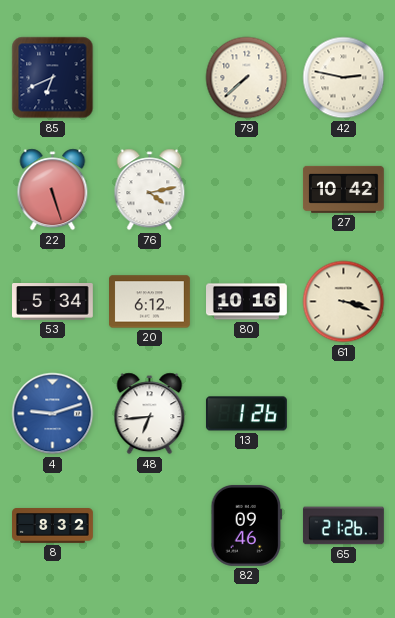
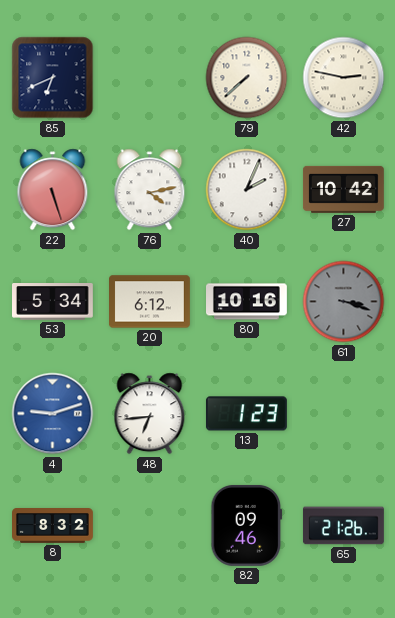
40: none -> 2:04 (247, 190)
61 dial: cream -> grey (344, 302)
13: 1:26 -> 1:23 (247, 414)
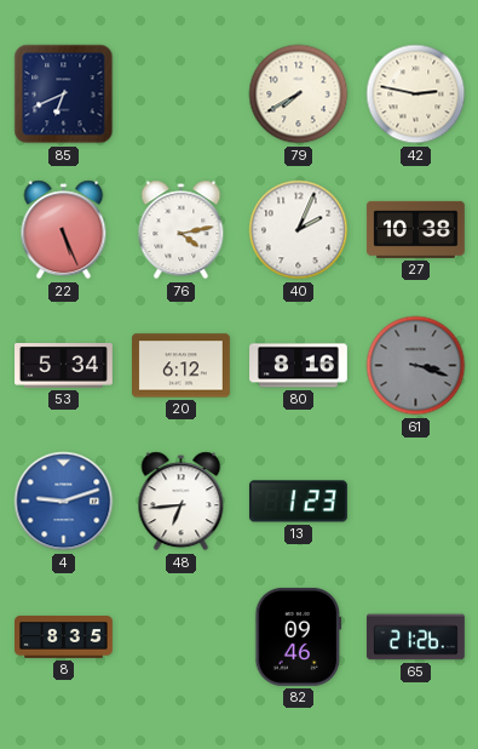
79: 7:38 -> 7:40 (299, 95)
22: 5:27 -> 5:26 (64, 230)
27: 10:42 -> 10:38 (415, 229)
80: 10:16 -> 8:16 (299, 366)
8: 8:32 -> 8:35 (64, 637)
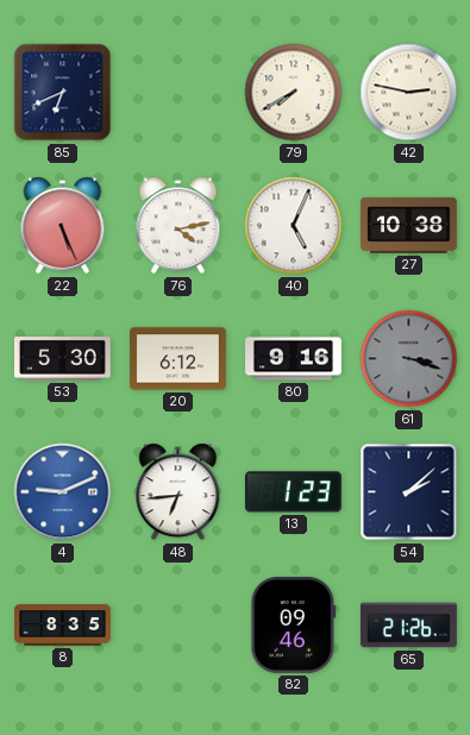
40: 2:04 -> 5:04 (294, 226)
53: 5:34 -> 5:30 (63, 359)
80: 8:16 -> 9:16 (294, 359)
4: 9:12 -> 9:11 (63, 492)
54: none -> 2:08 (409, 492)
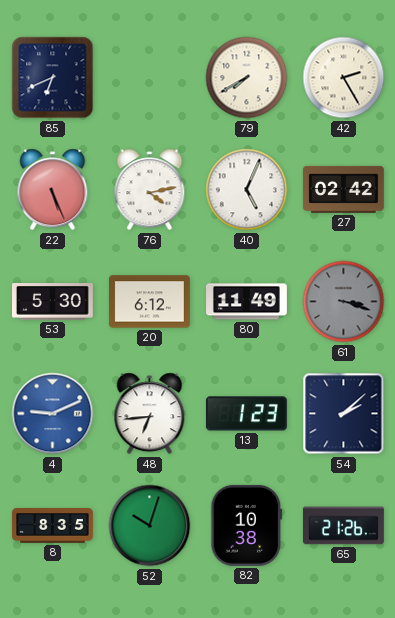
42: 2:47 -> 2:25 (344, 78)
27: 10:38 -> 02:42 (343, 189)
80: 9:16 -> 11:49 (247, 302)
52: none -> 10:03 (150, 526)
82: 09:46 -> 10:38 (247, 525)
